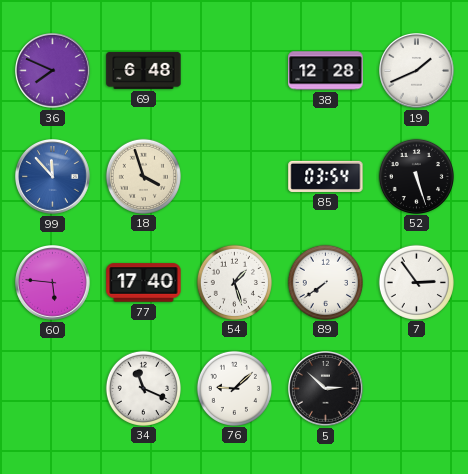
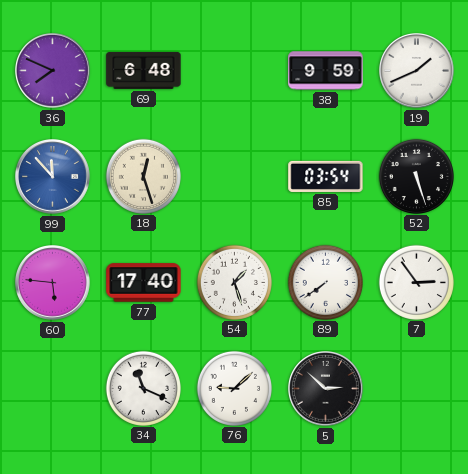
38: 12:28 -> 9:59 (326, 71)
18: 3:57 -> 12:27 (143, 176)
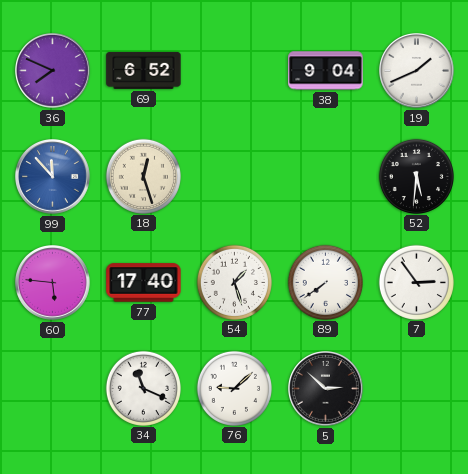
69: 6:48 -> 6:52 (144, 70)
38: 9:59 -> 9:04 (326, 71)
85: 03:54 -> none (326, 176)
52: 5:27 -> 5:31 (416, 176)
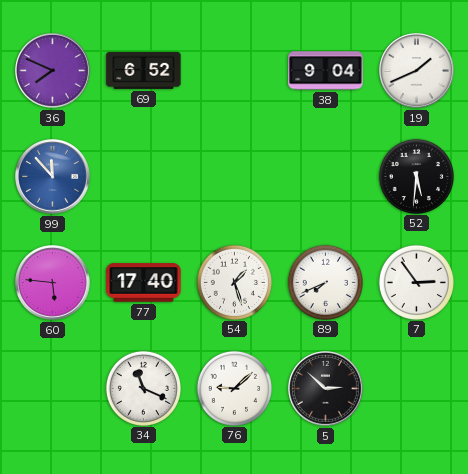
18: 12:27 -> none (143, 176)
89: 7:39 -> 7:41 (325, 282)
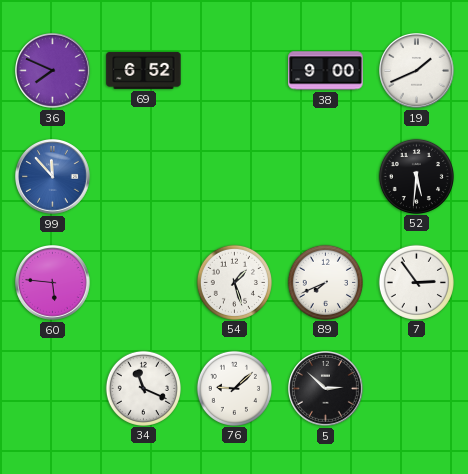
38: 9:04 -> 9:00 (326, 71)
77: 17:40 -> none (144, 283)
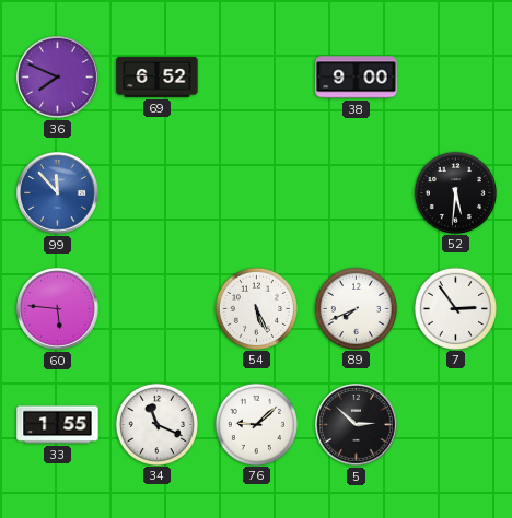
19: 1:41 -> none (417, 71)
54: 1:27 -> 5:26 (256, 308)
33: none -> 1:55 (58, 425)
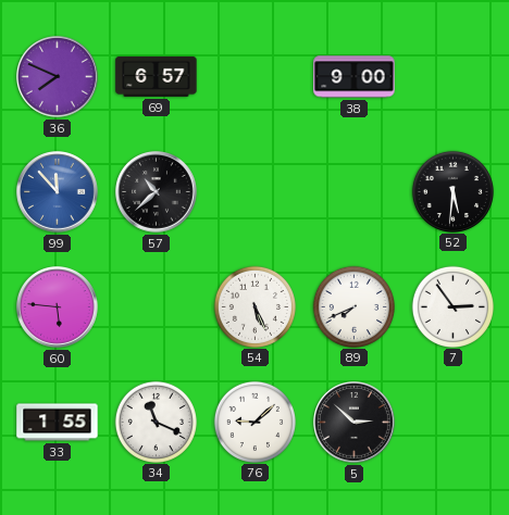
69: 6:52 -> 6:57 (157, 76)
57: none -> 10:38 (157, 192)
